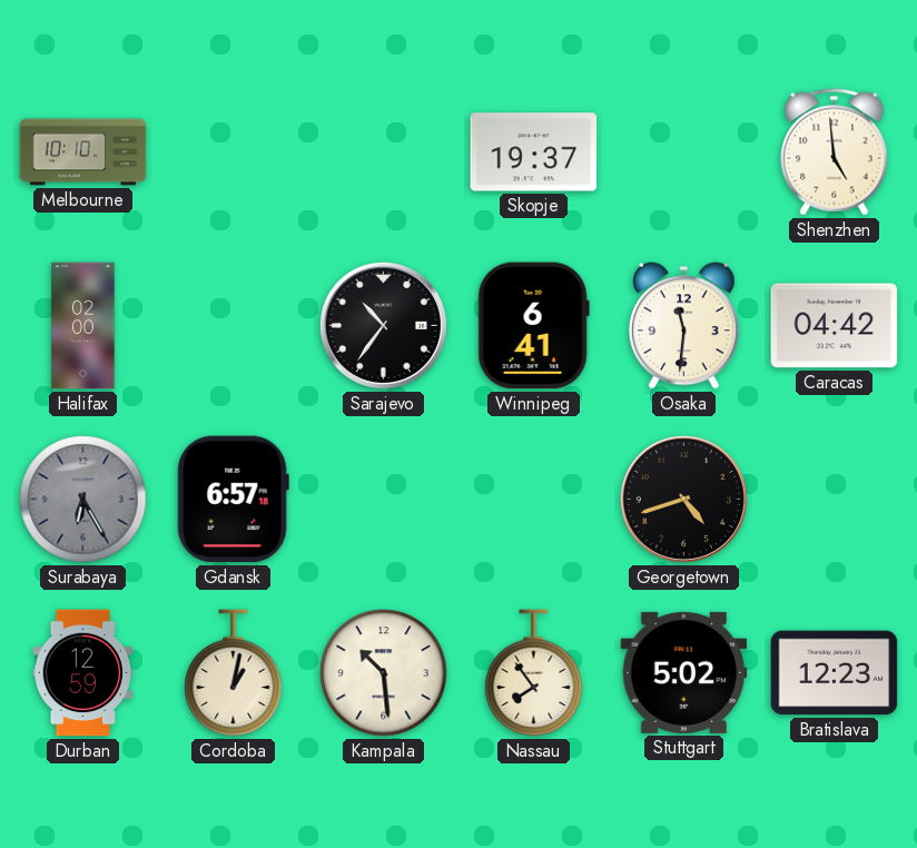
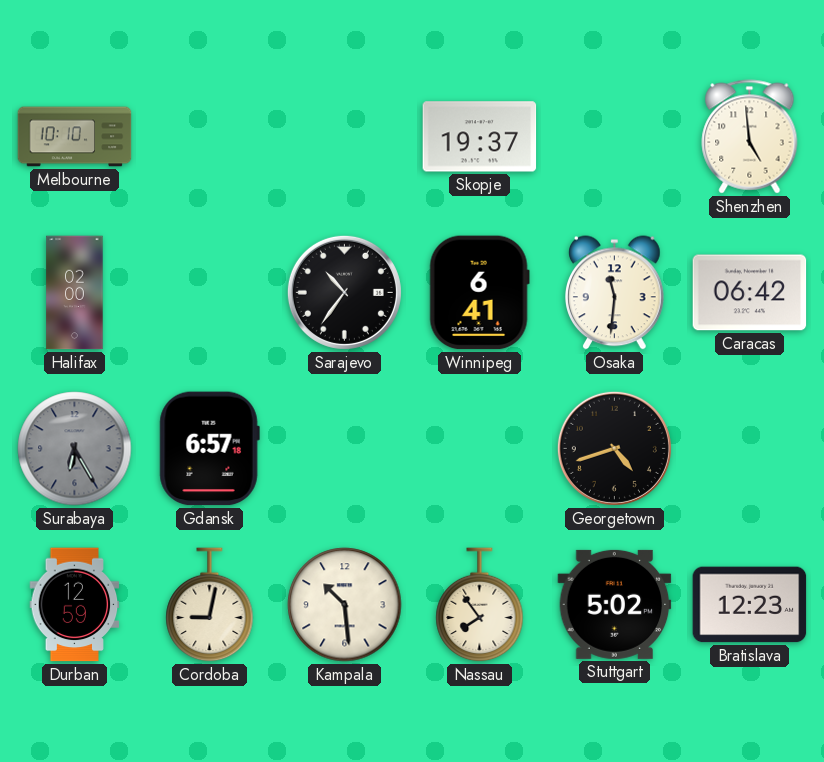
Caracas: 04:42 -> 06:42 (750, 293)
Cordoba: 1:02 -> 9:02 (210, 605)
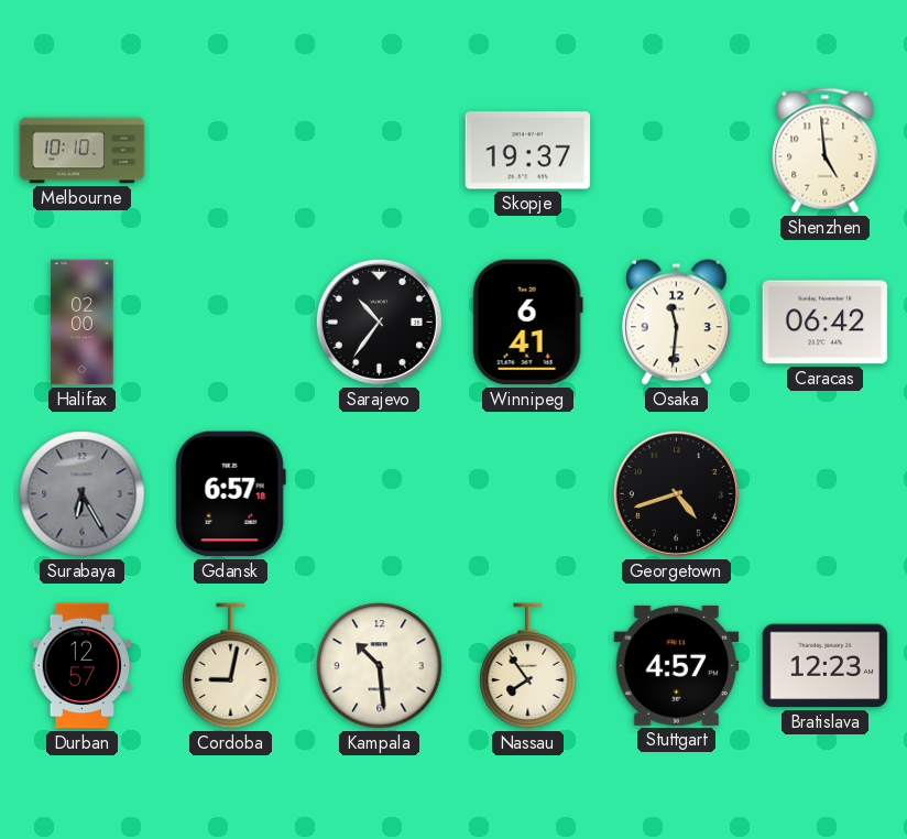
Durban: 12:59 -> 12:57 (83, 666)
Stuttgart: 5:02 -> 4:57 (677, 665)
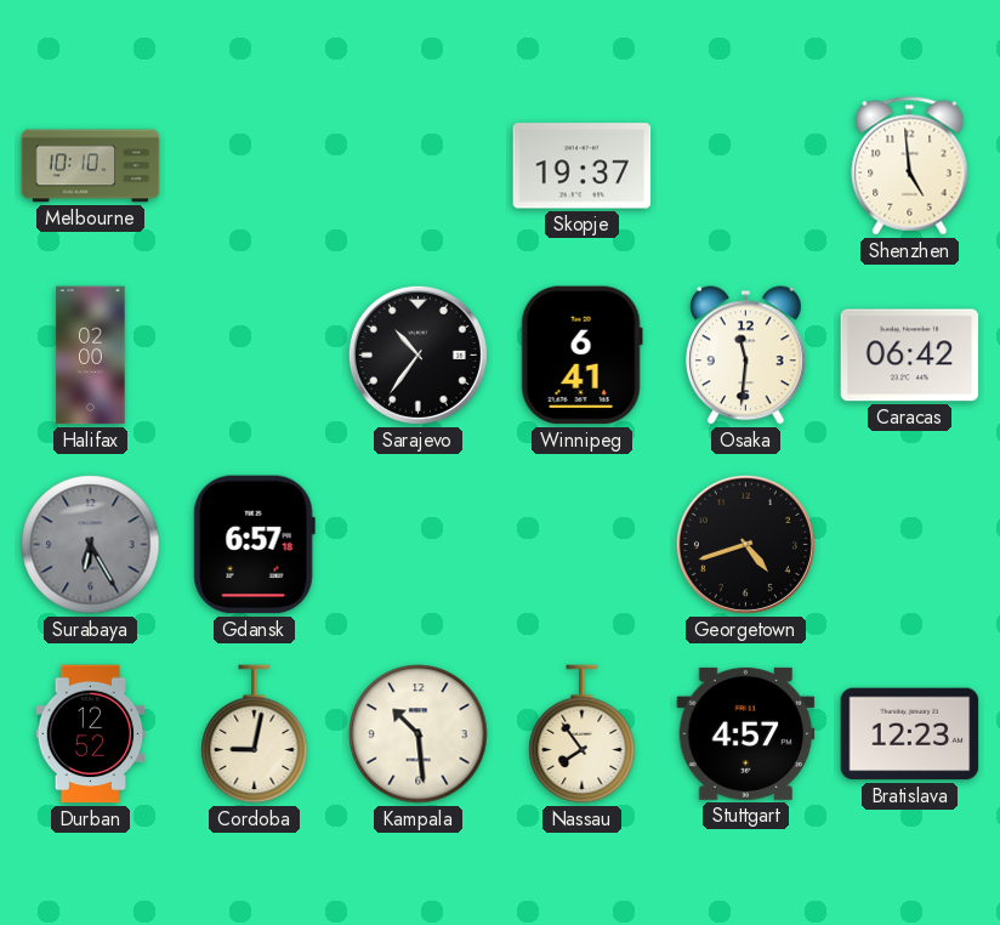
Durban: 12:57 -> 12:52 (91, 734)
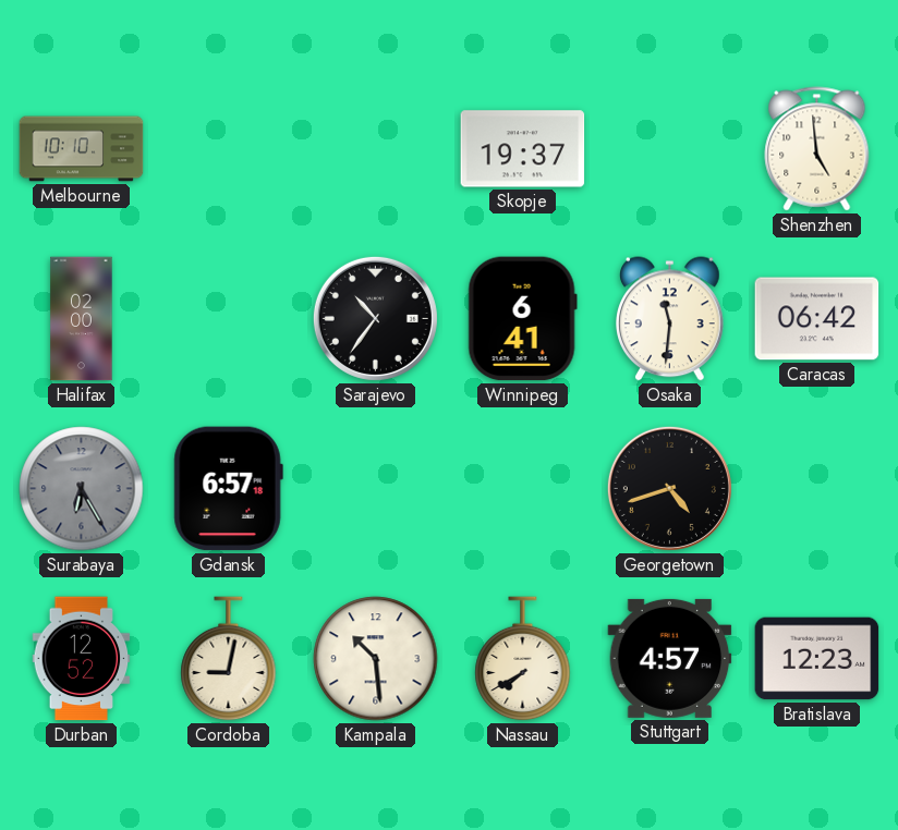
Nassau: 7:54 -> 7:40 (523, 659)
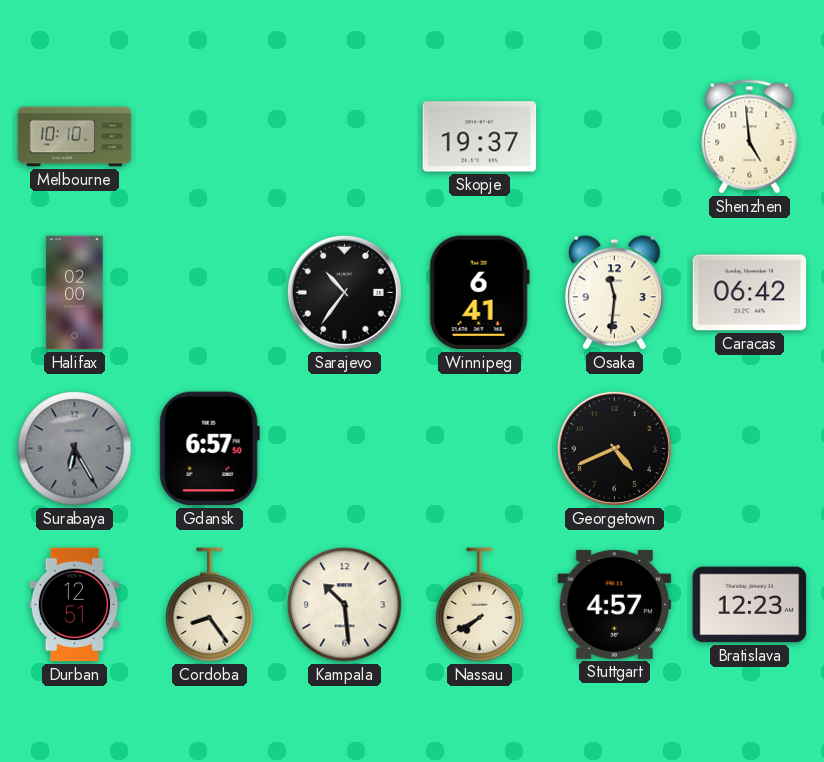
Gdansk: 6:57:18 -> 6:57:50 (209, 449)
Georgetown: 4:42 -> 4:41 (614, 448)
Durban: 12:52 -> 12:51 (75, 605)
Cordoba: 9:02 -> 8:24 (210, 605)
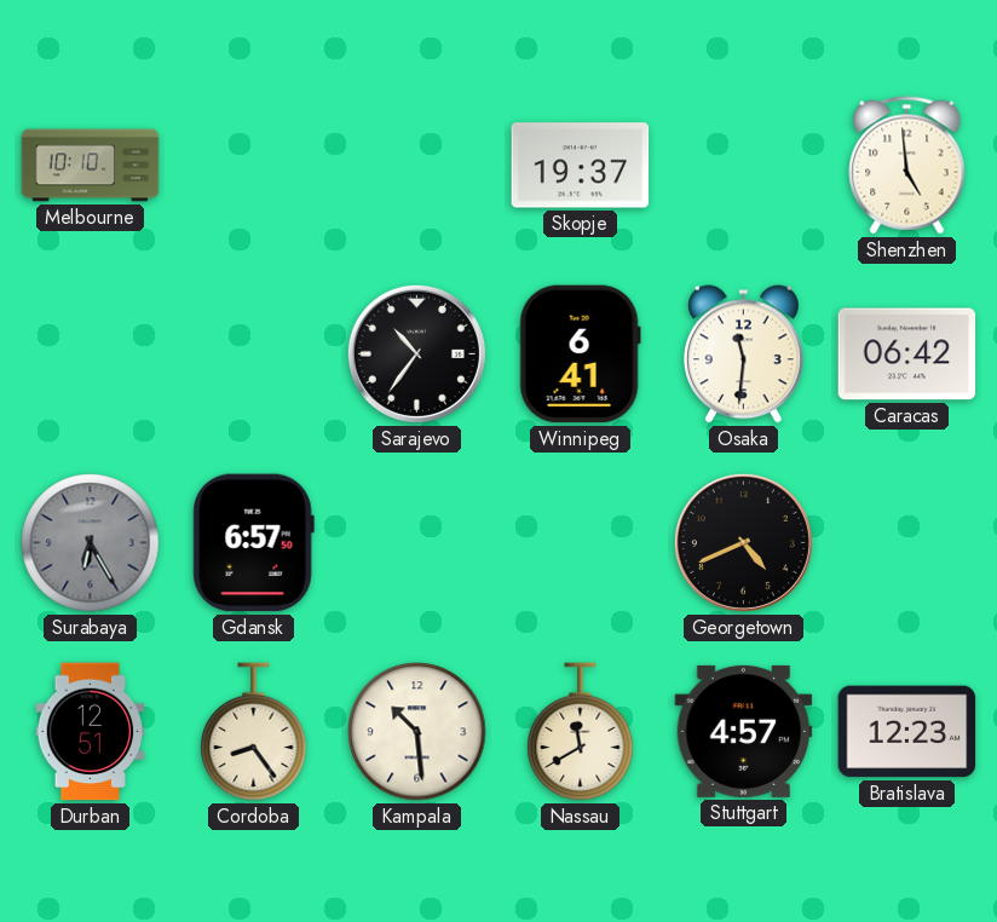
Halifax: 02:00 -> none (75, 293)
Nassau: 7:40 -> 11:40 (581, 732)
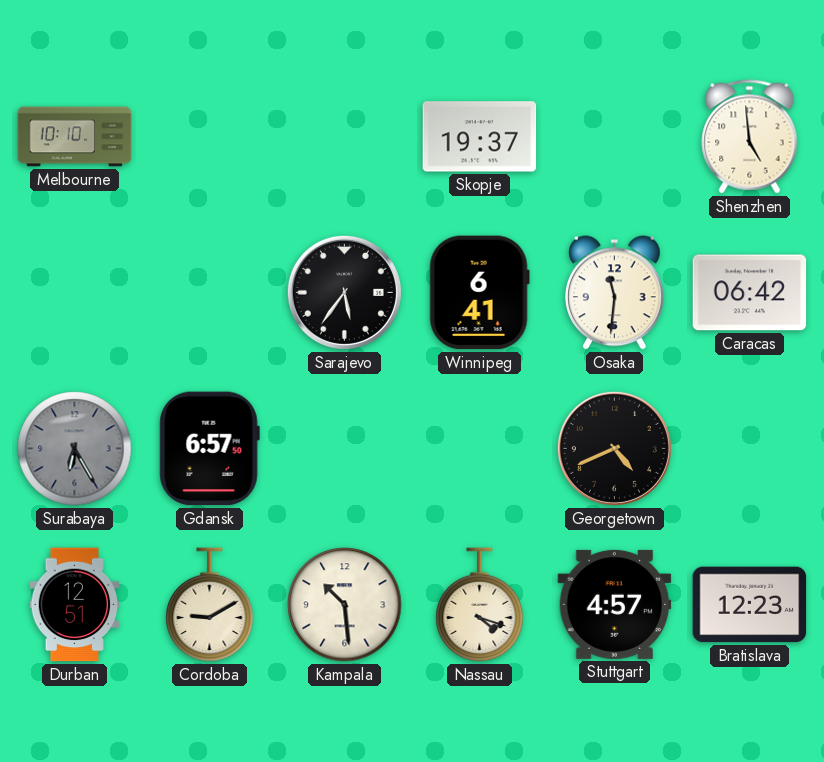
Sarajevo: 10:36 -> 5:36 (344, 292)
Cordoba: 8:24 -> 9:10 (210, 605)
Nassau: 11:40 -> 4:18 (480, 605)
